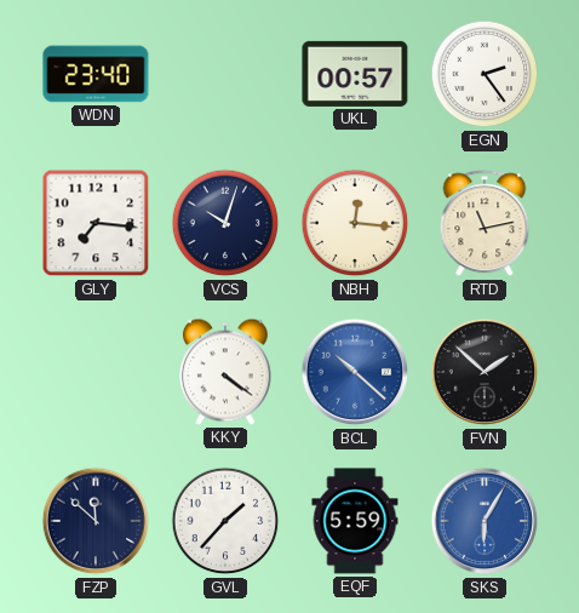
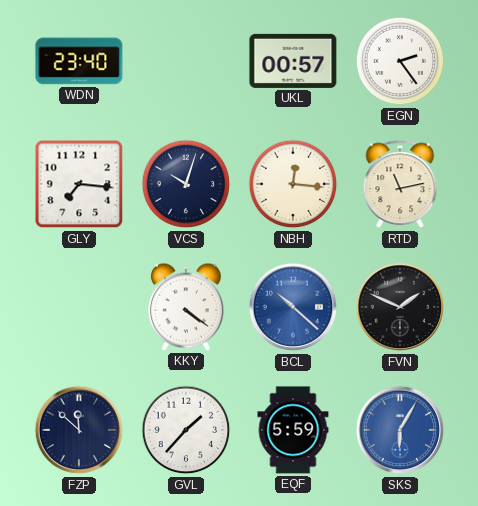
FVN: 1:52 -> 1:49 (400, 307)
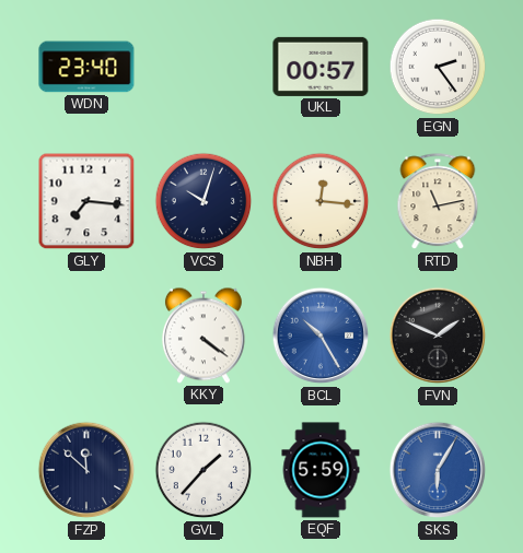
BCL: 10:22 -> 10:25 (321, 336)
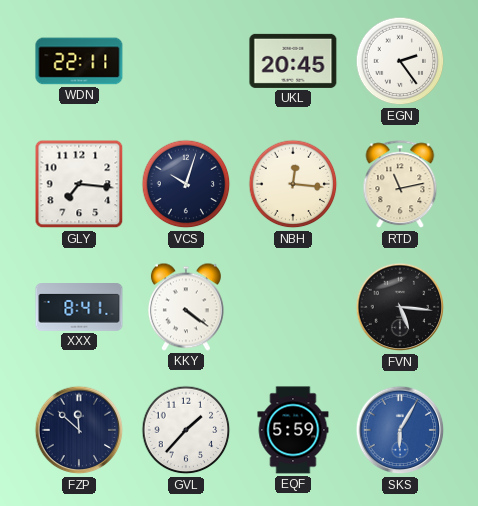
WDN: 23:40 -> 22:11 (79, 61)
UKL: 00:57 -> 20:45 (293, 61)
XXX: none -> 8:41 (79, 307)
BCL: 10:25 -> none (321, 336)
FVN: 1:49 -> 5:16 (400, 307)
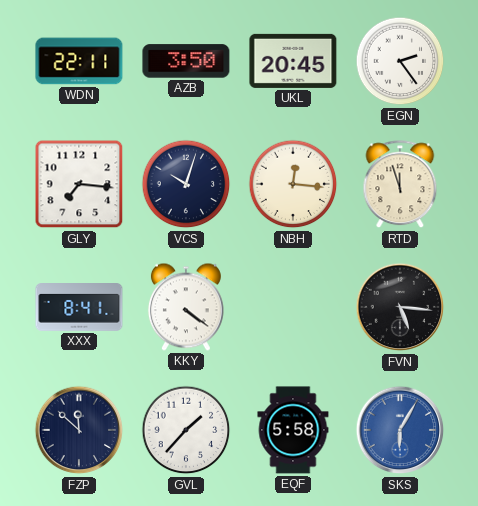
AZB: none -> 3:50 (186, 61)
RTD: 11:13 -> 11:57 (400, 185)
EQF: 5:59 -> 5:58 (293, 430)
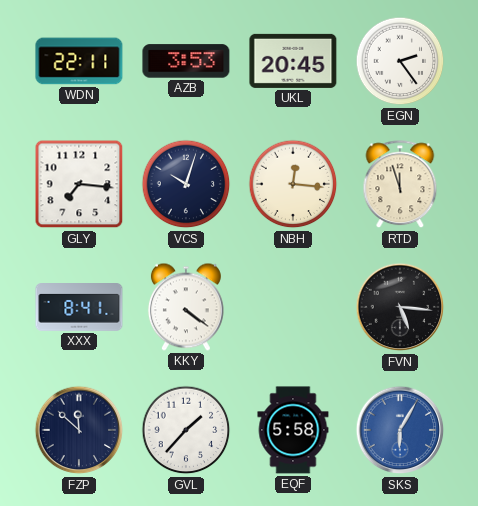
AZB: 3:50 -> 3:53 (186, 61)
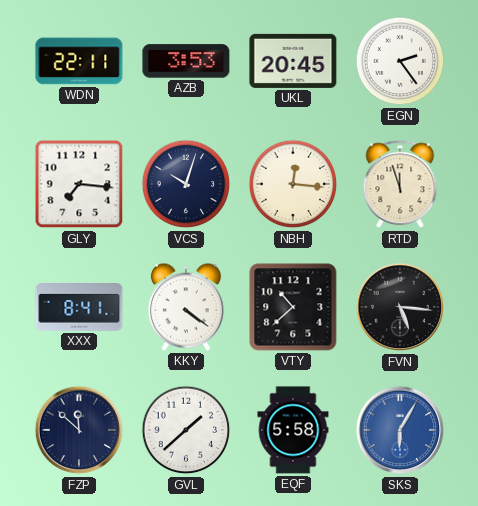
VTY: none -> 10:38 (293, 307)
GVL: 1:37 -> 1:38 (186, 430)
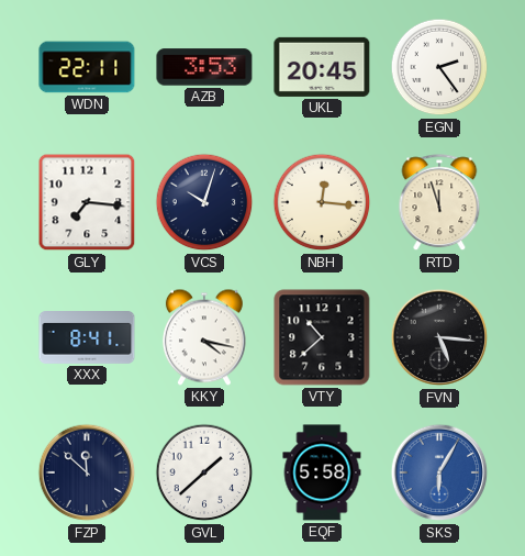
KKY: 4:21 -> 4:17 (204, 337)
